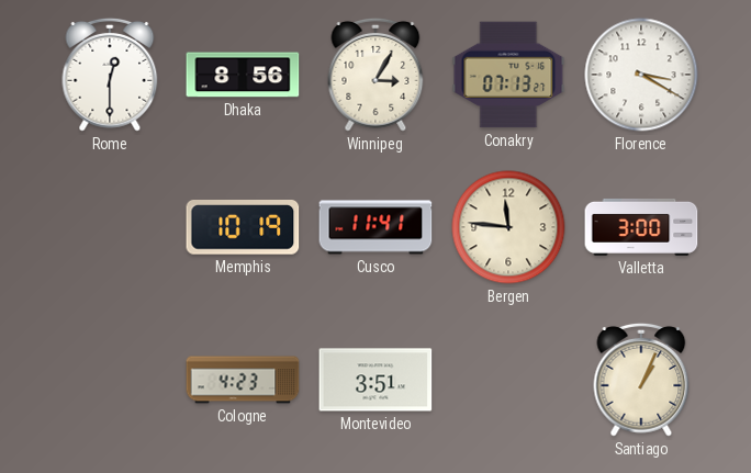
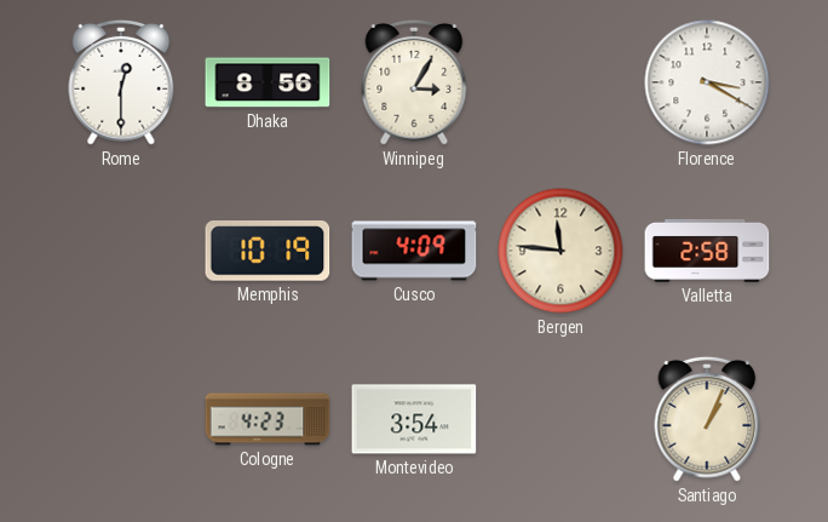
Conakry: 07:13 -> none (508, 75)
Cusco: 11:41 -> 4:09 (414, 251)
Valletta: 3:00 -> 2:58 (707, 251)
Montevideo: 3:51 -> 3:54 (414, 419)
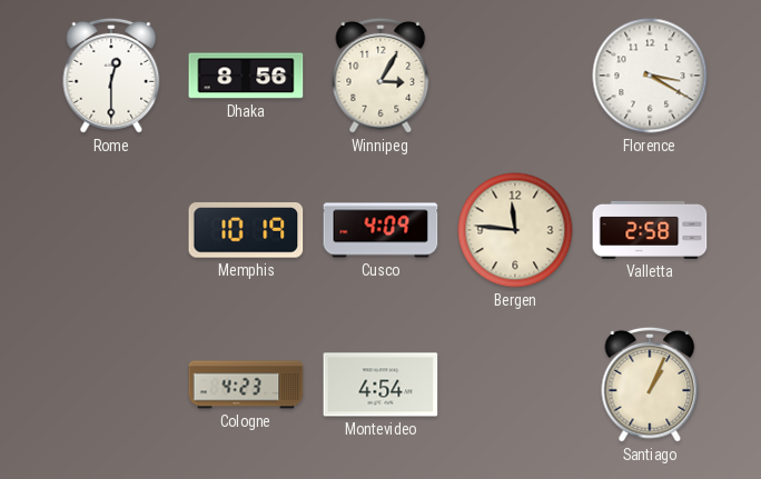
Montevideo: 3:54 -> 4:54 (381, 385)
